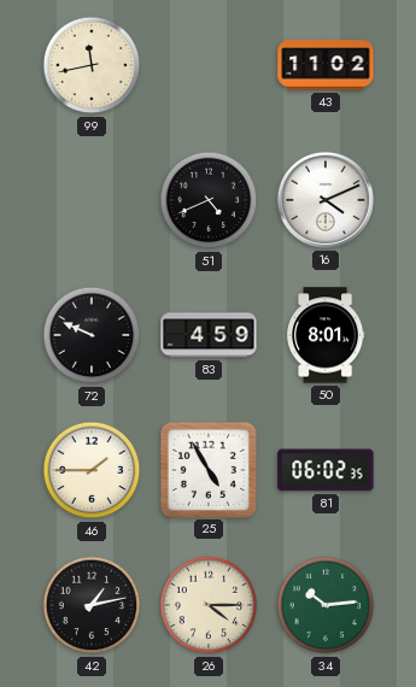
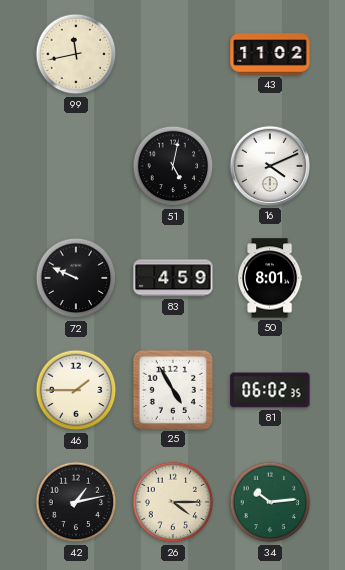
51: 4:41 -> 5:02 (173, 166)
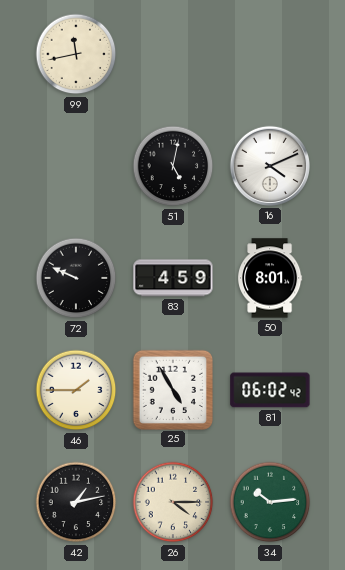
43: 11:02 -> none (270, 54)
81: 06:02:35 -> 06:02:42 (270, 390)
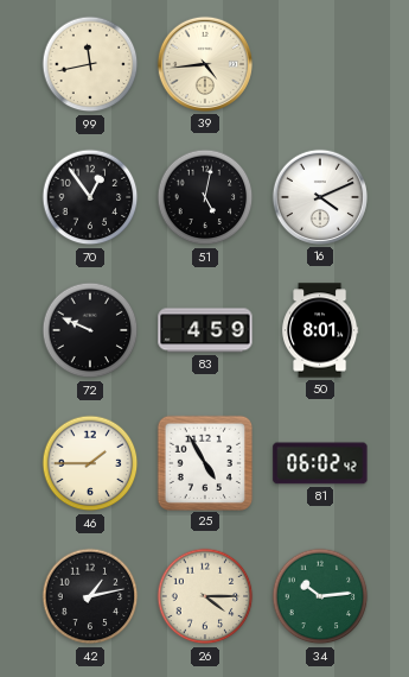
39: none -> 4:44 (204, 64)
70: none -> 12:54 (90, 197)
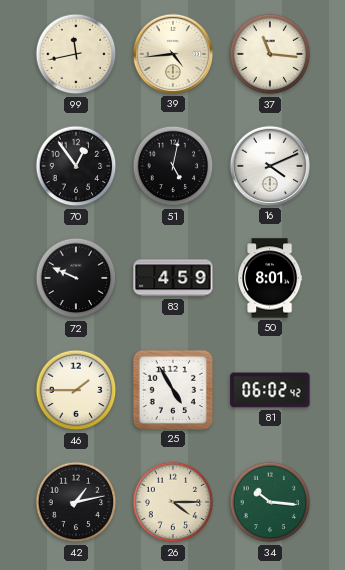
37: none -> 11:16 (270, 54)
34: 10:14 -> 10:16 (270, 502)
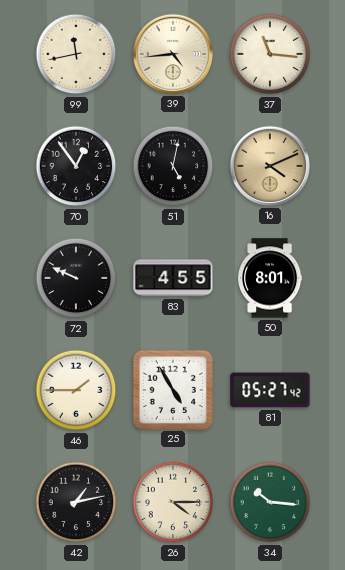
16 dial: white -> champagne (269, 166)
83: 4:59 -> 4:55 (173, 278)
81: 06:02 -> 05:27 (270, 390)
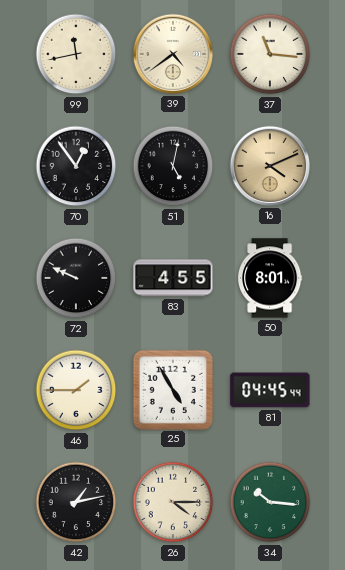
39: 4:44 -> 4:39 (172, 54)
81: 05:27 -> 04:45 (270, 390)
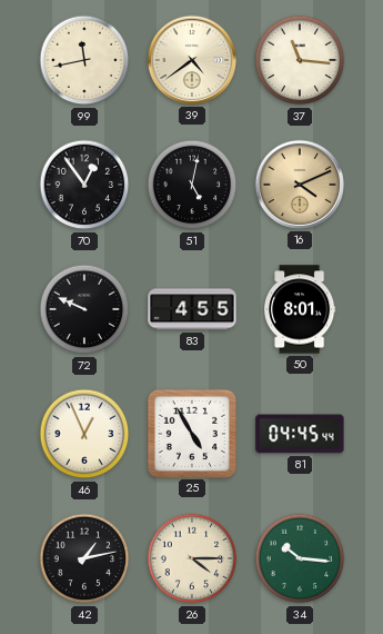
46: 1:45 -> 12:56 (84, 434)
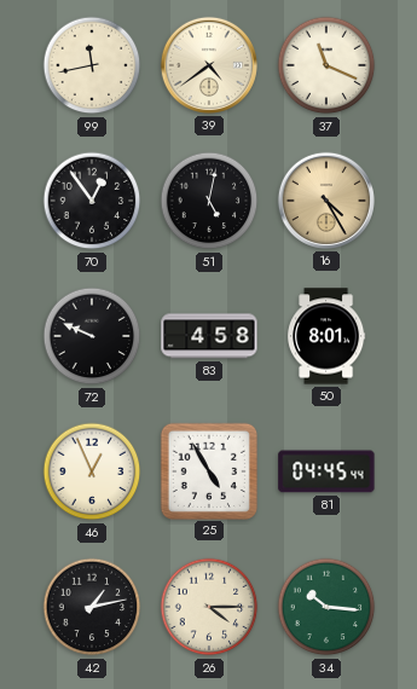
37: 11:16 -> 11:19 (326, 65)
16: 4:11 -> 4:25 (325, 201)
83: 4:55 -> 4:58 (209, 336)
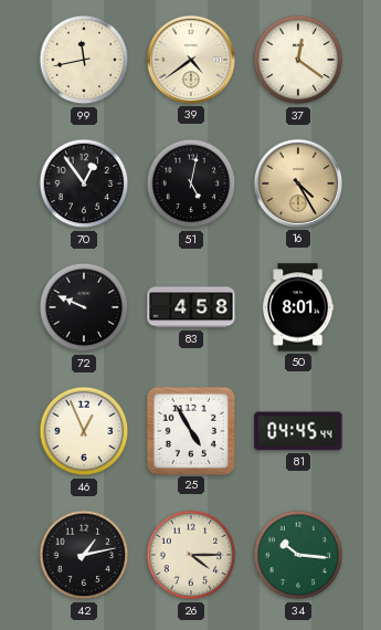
37: 11:19 -> 12:21 (298, 60)
